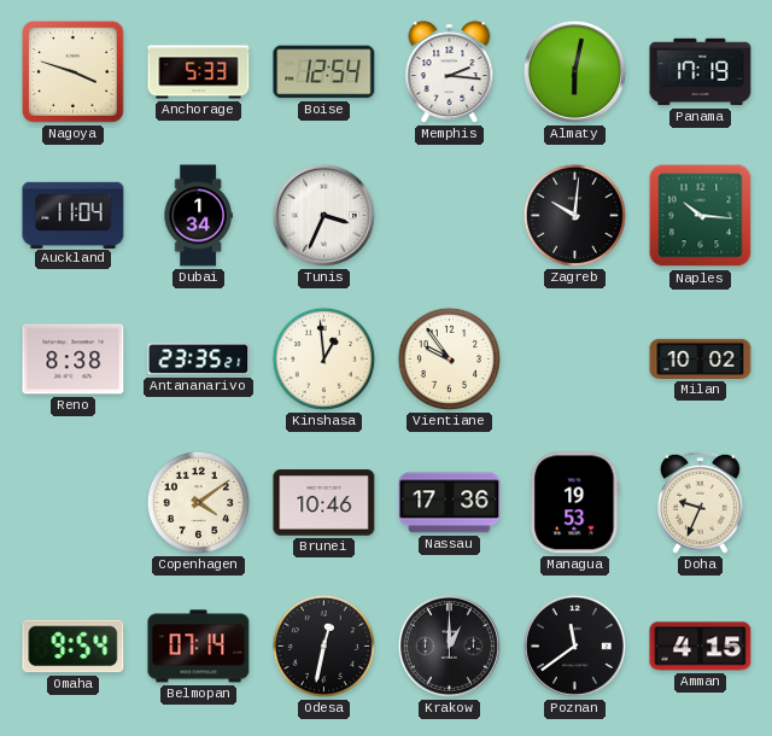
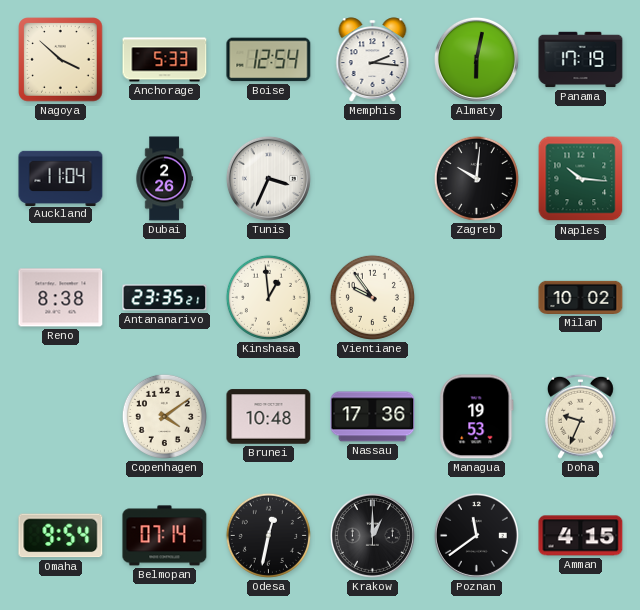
Nagoya: 3:48 -> 3:52 (61, 60)
Dubai: 1:34 -> 2:26 (164, 179)
Brunei: 10:46 -> 10:48 (269, 417)
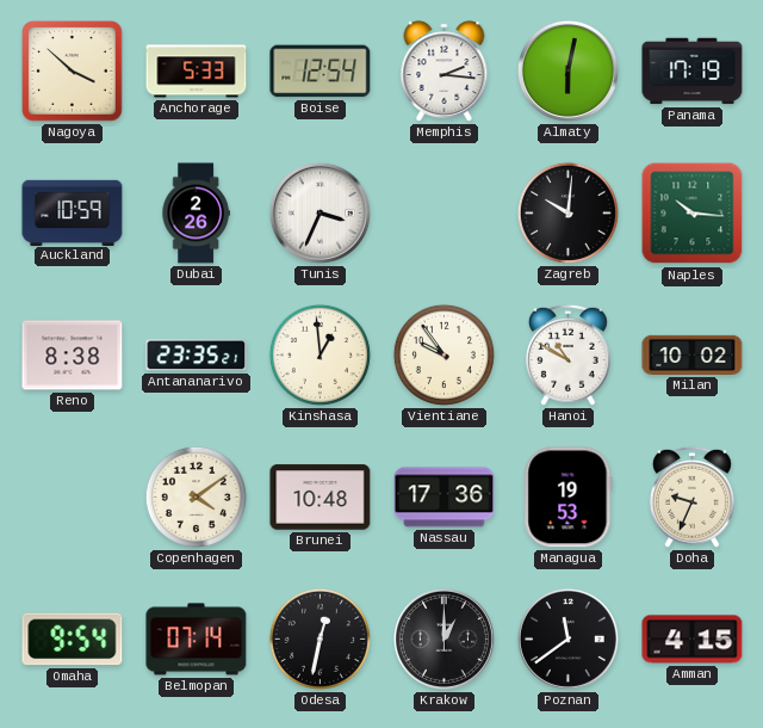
Auckland: 11:04 -> 10:59 (73, 212)
Hanoi: none -> 10:50 (567, 354)
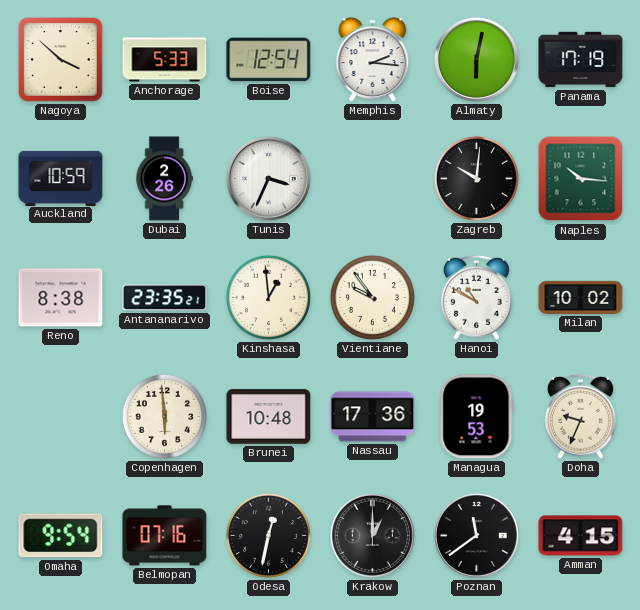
Copenhagen: 4:09 -> 5:59 (164, 416)
Belmopan: 07:14 -> 07:16 (165, 536)
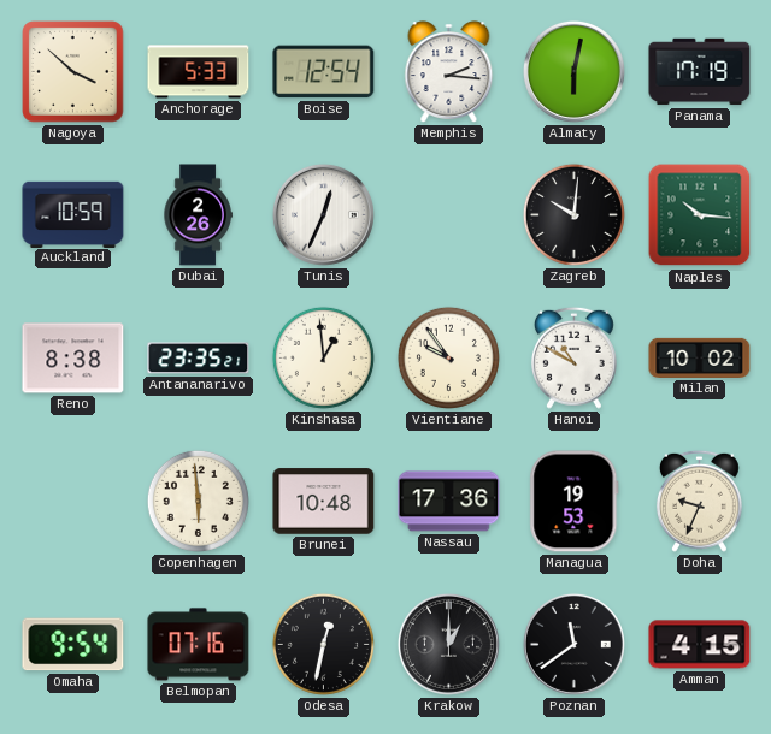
Tunis: 3:34 -> 12:34 (323, 214)
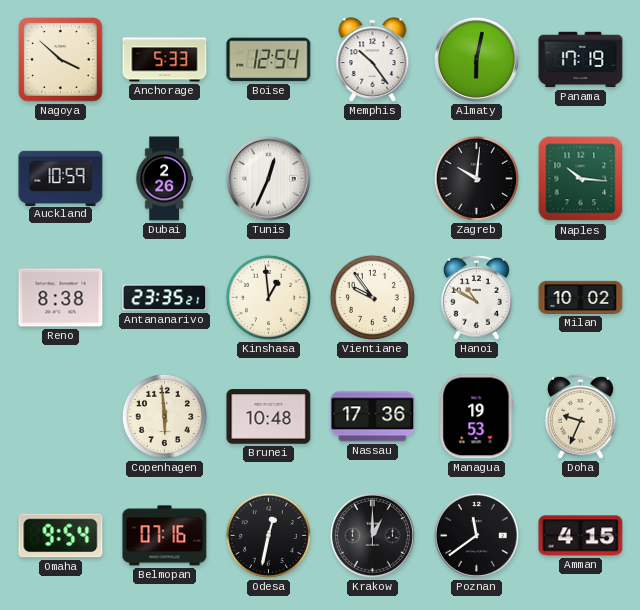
Memphis: 2:16 -> 10:24 (373, 60)
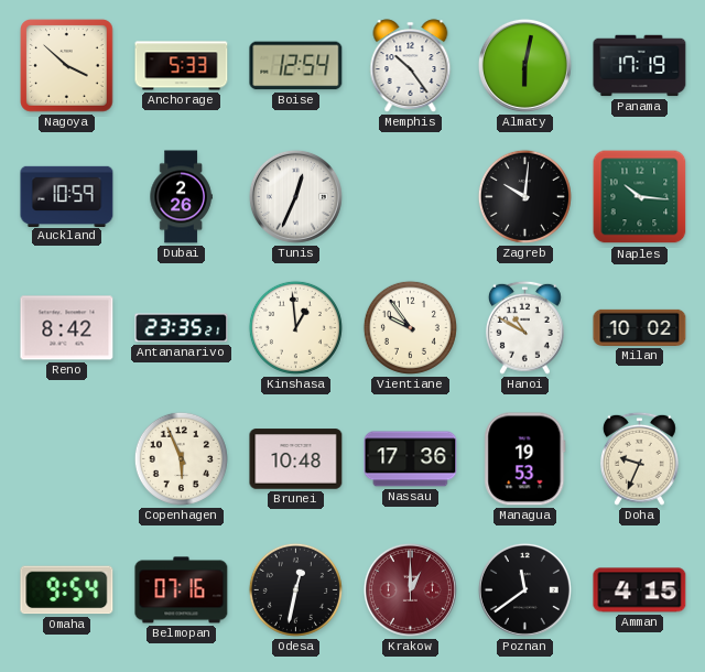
Reno: 8:38 -> 8:42 (67, 328)
Copenhagen: 5:59 -> 5:56 (181, 458)
Krakow dial: black -> burgundy (410, 589)
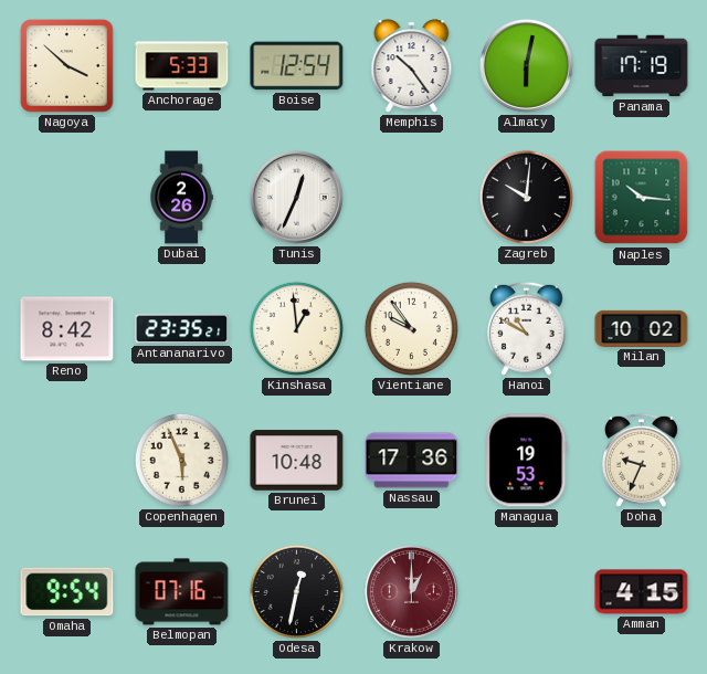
Auckland: 10:59 -> none (67, 196)
Poznan: 11:39 -> none (524, 589)
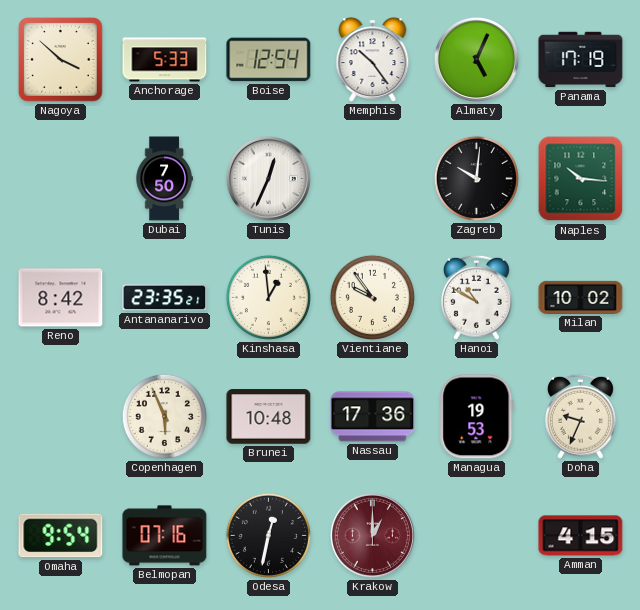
Almaty: 6:02 -> 5:04 (476, 59)
Dubai: 2:26 -> 7:50 (164, 179)
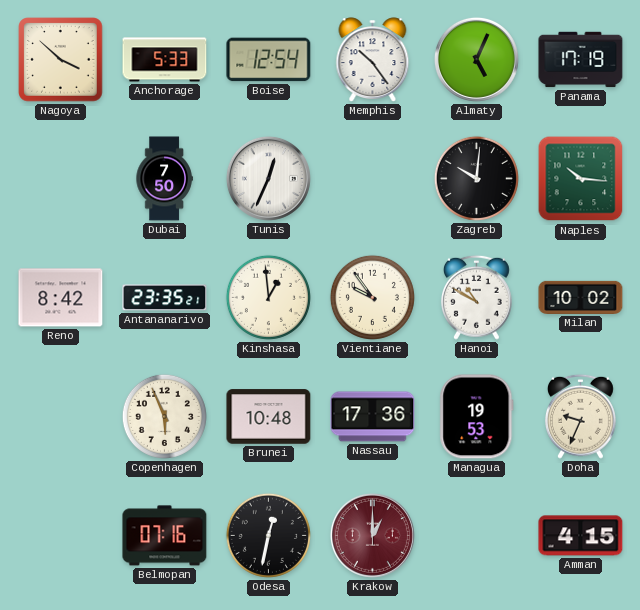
Omaha: 9:54 -> none (61, 536)
